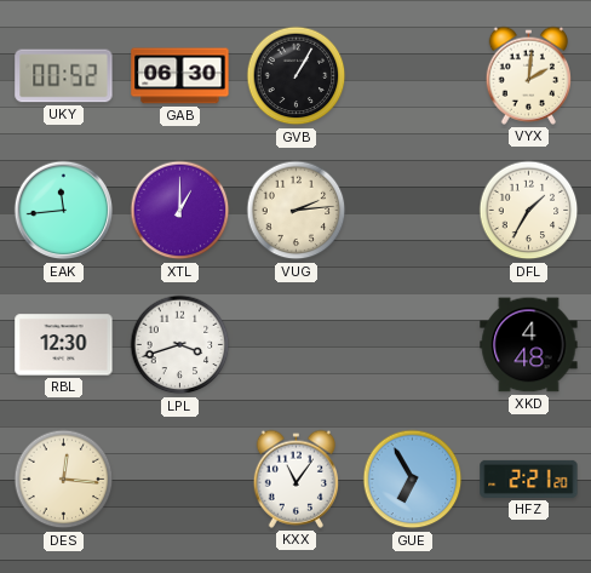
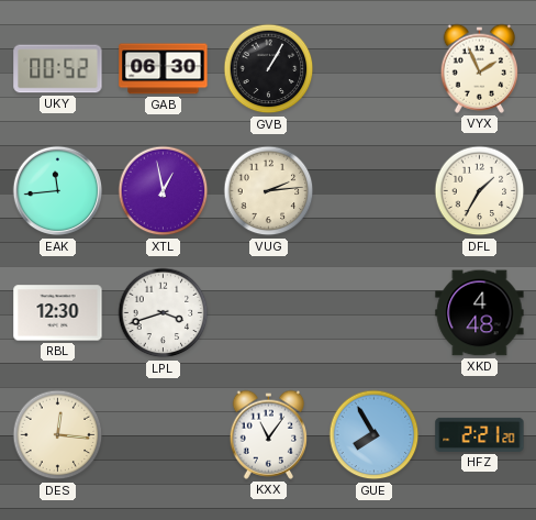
VYX: 2:01 -> 1:56 (479, 68)
XTL: 1:00 -> 12:58 (164, 191)
GUE: 6:55 -> 7:55 (375, 435)
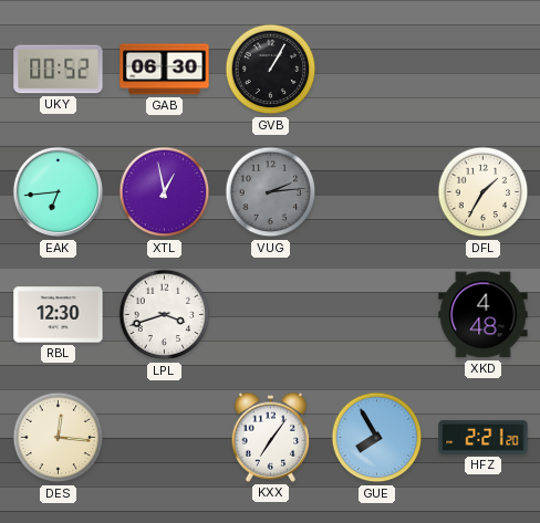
VYX: 1:56 -> none (479, 68)
EAK: 11:44 -> 6:44 (59, 192)
VUG dial: cream -> grey (271, 192)
KXX: 11:06 -> 7:06 (270, 437)
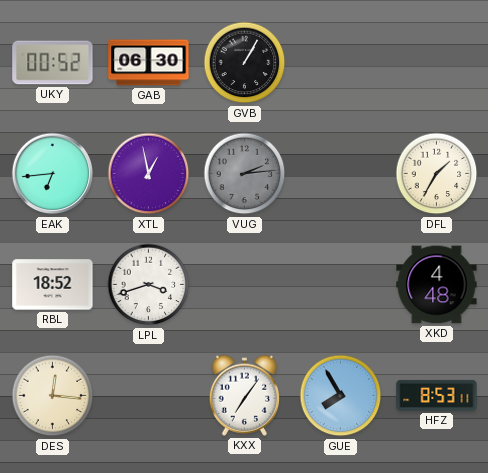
RBL: 12:30 -> 18:52 (53, 285)
HFZ: 2:21 -> 8:53 (437, 395)
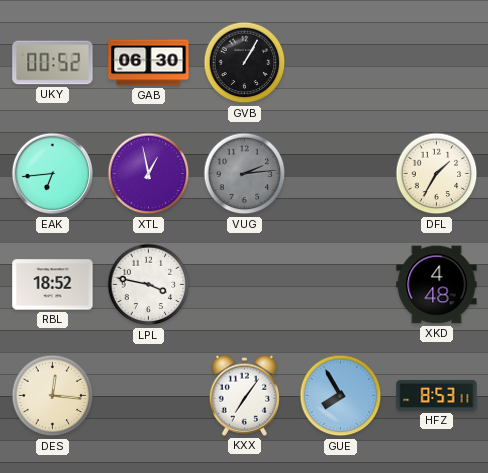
LPL: 3:42 -> 3:47 (149, 285)
